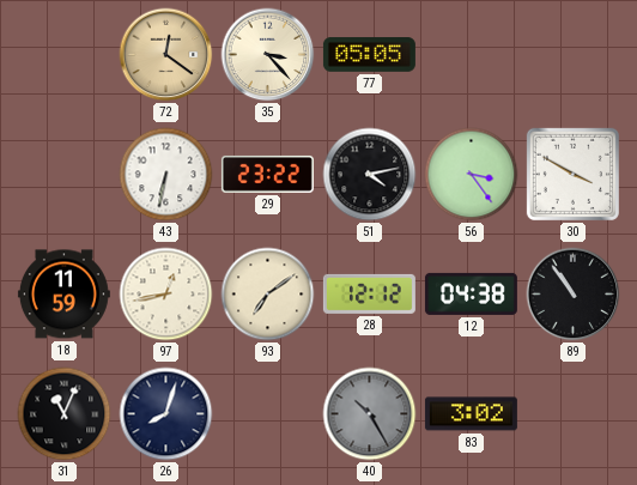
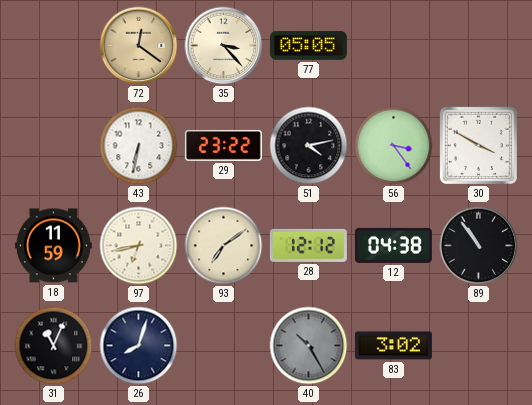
97: 12:43 -> 6:43 (139, 246)
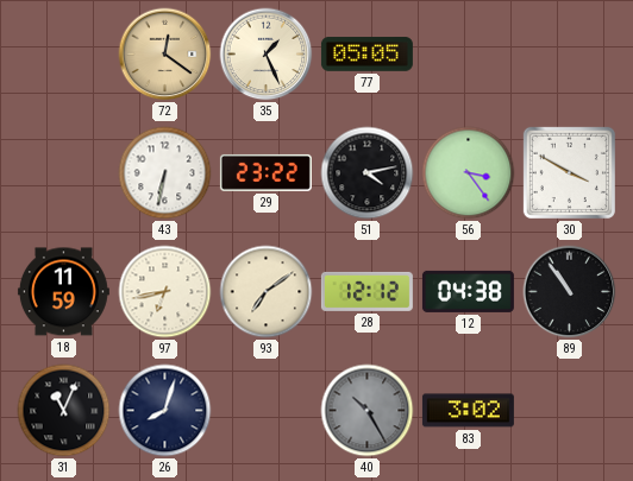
35: 3:23 -> 1:26 (267, 55)
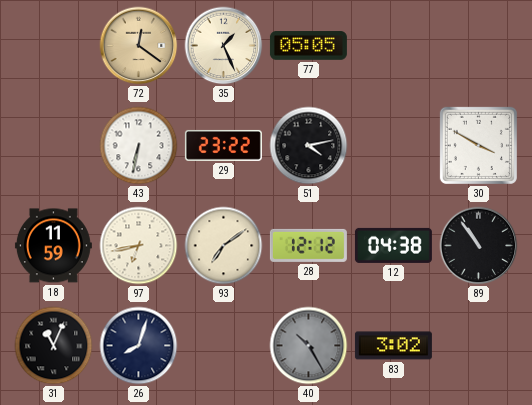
56: 3:24 -> none (469, 173)
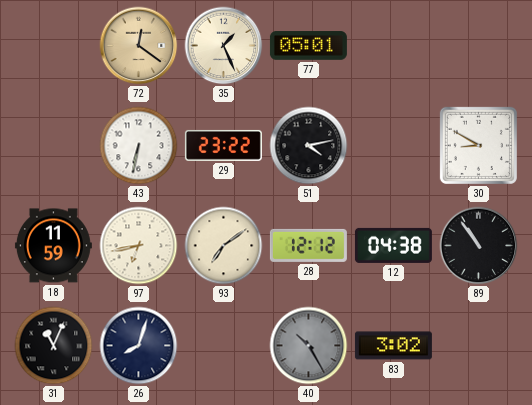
77: 05:05 -> 05:01 (308, 46)
30: 3:50 -> 8:50 (478, 145)
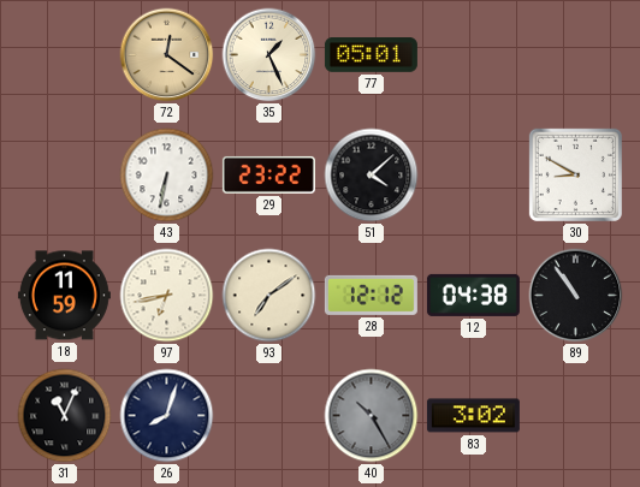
51: 4:13 -> 4:08 (372, 176)
